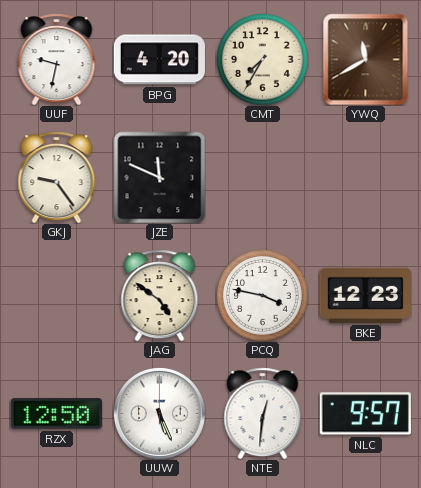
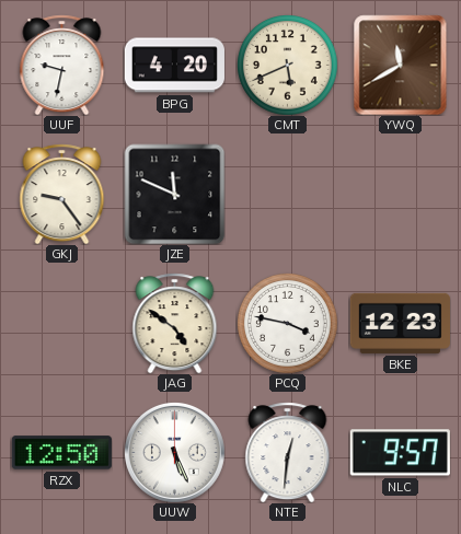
CMT: 7:35 -> 5:41 (288, 66)
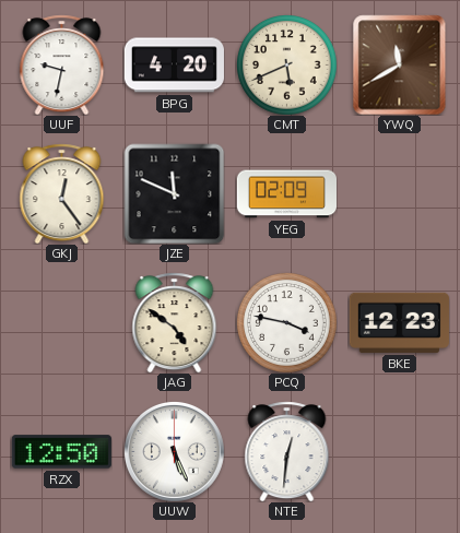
GKJ: 9:24 -> 12:24 (62, 193)
YEG: none -> 02:09 (286, 194)
NLC: 9:57 -> none (400, 453)
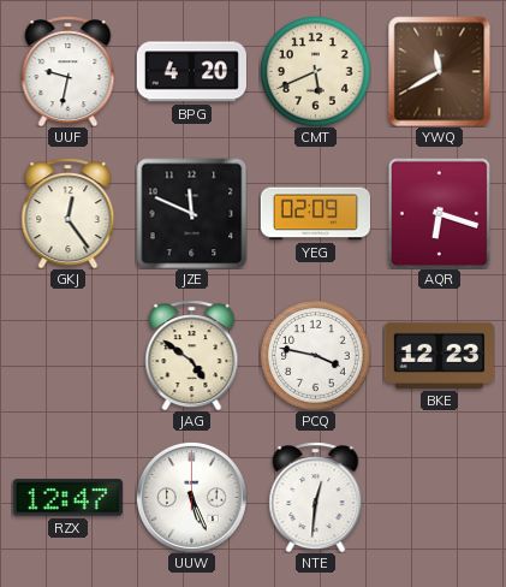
AQR: none -> 6:18 (440, 213)
RZX: 12:50 -> 12:47 (67, 498)
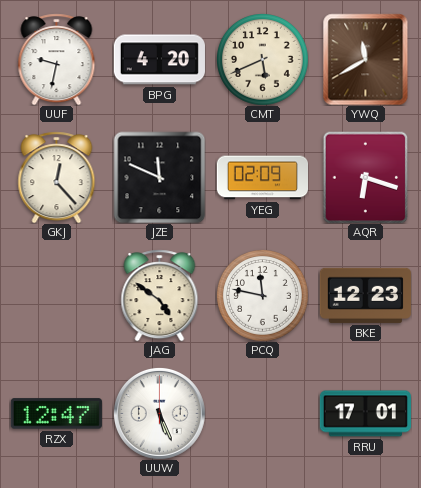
GKJ: 12:24 -> 12:23 (57, 177)
PCQ: 3:47 -> 11:47 (263, 296)
NTE: 12:31 -> none (316, 497)
RRU: none -> 17:01 (365, 414)
